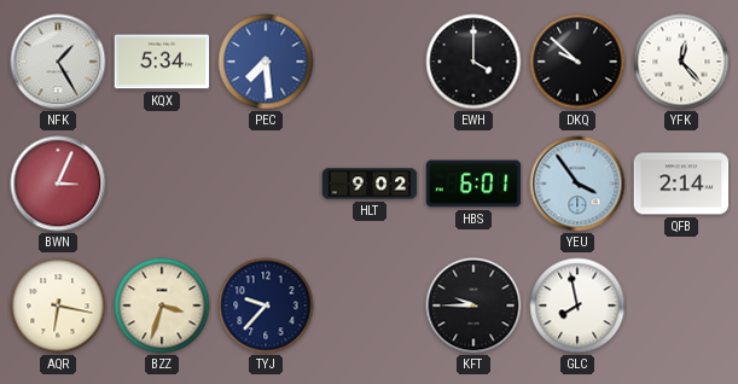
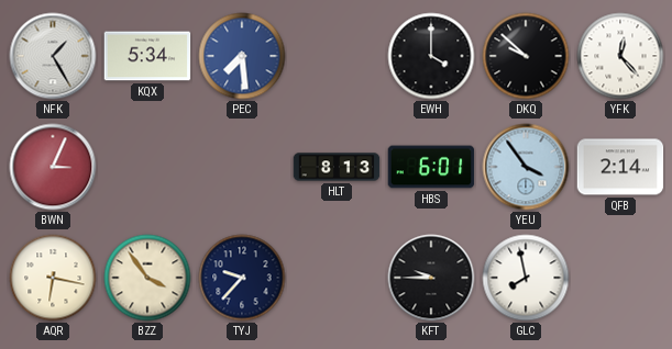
HLT: 9:02 -> 8:13 (337, 167)
BZZ: 3:33 -> 3:54 (147, 278)
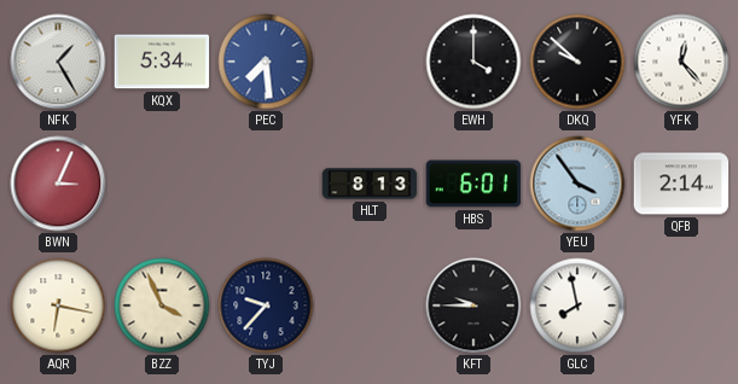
BZZ: 3:54 -> 3:56 (162, 306)
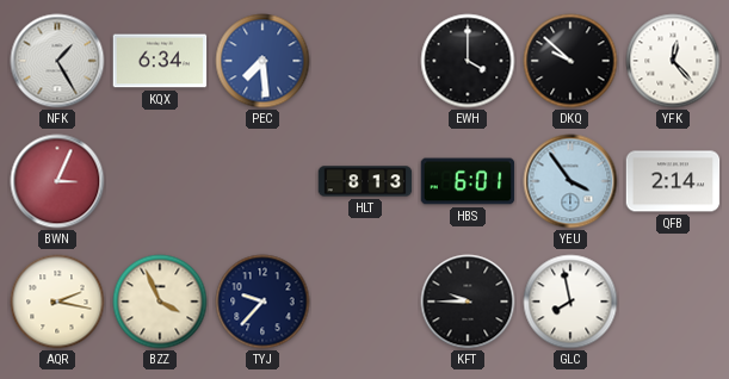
KQX: 5:34 -> 6:34 (160, 61)
AQR: 6:17 -> 2:17 (57, 302)
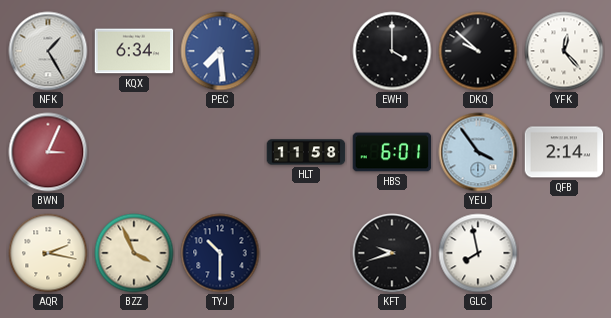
HLT: 8:13 -> 11:58 (306, 152)
TYJ: 9:37 -> 10:30 (220, 253)
KFT: 9:45 -> 9:42 (392, 253)
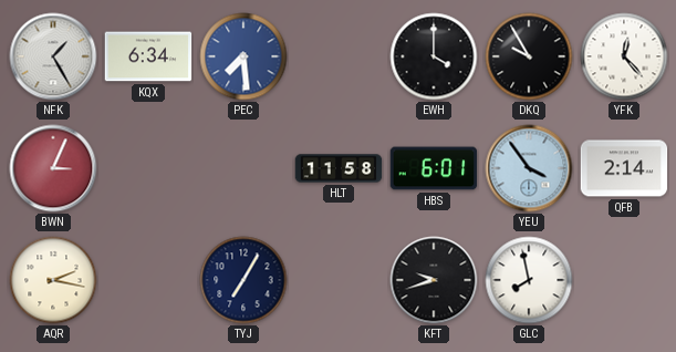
DKQ: 9:52 -> 9:55 (529, 56)
BZZ: 3:56 -> none (134, 253)
TYJ: 10:30 -> 7:05 (243, 280)
